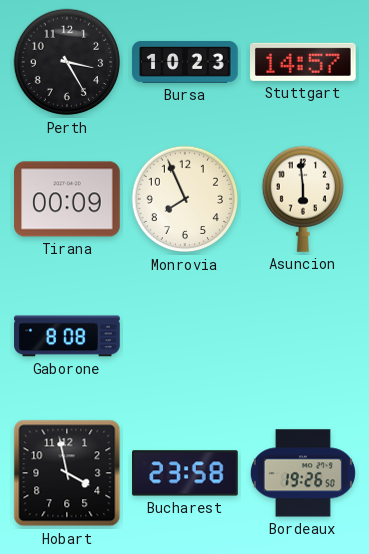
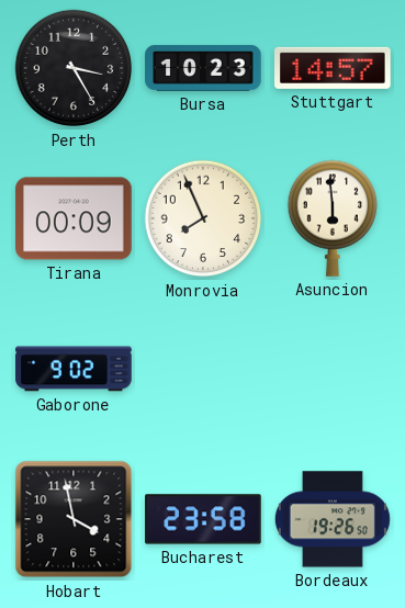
Gaborone: 8:08 -> 9:02 (74, 369)
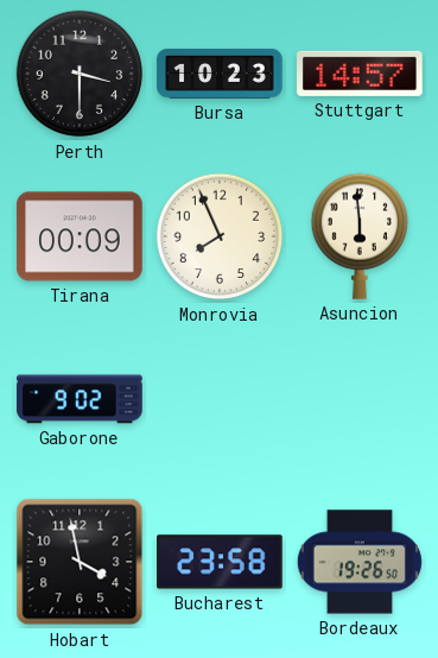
Perth: 3:25 -> 3:30 (80, 74)
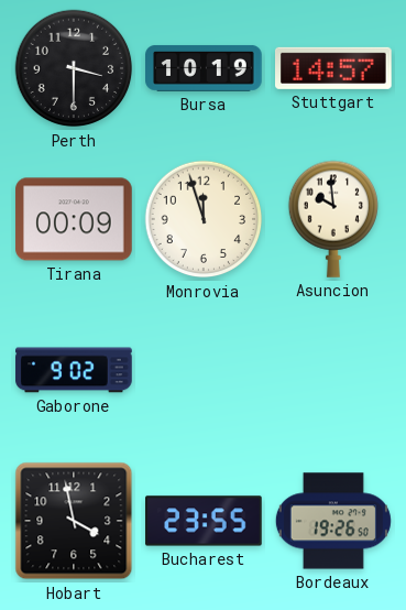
Bursa: 10:23 -> 10:19 (204, 68)
Monrovia: 7:56 -> 11:57 (204, 219)
Asuncion: 5:59 -> 9:59 (332, 219)
Bucharest: 23:58 -> 23:55 (204, 521)
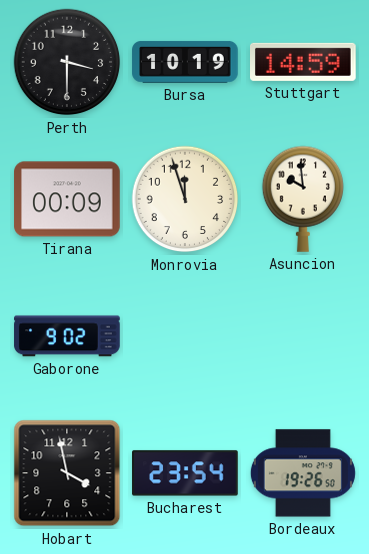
Stuttgart: 14:57 -> 14:59 (304, 62)
Bucharest: 23:55 -> 23:54 (185, 473)
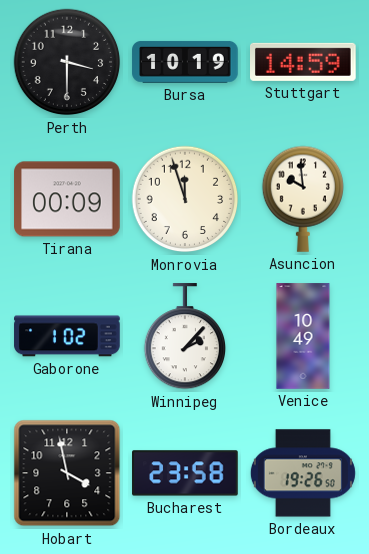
Gaborone: 9:02 -> 1:02 (67, 336)
Winnipeg: none -> 2:07 (184, 337)
Venice: none -> 10:49 (303, 336)
Bucharest: 23:54 -> 23:58 (185, 473)
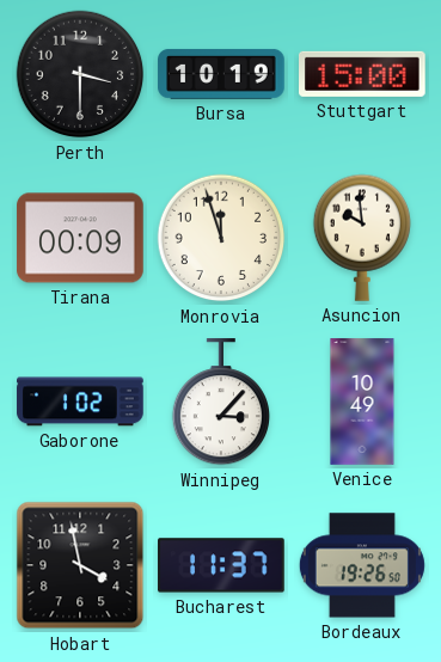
Stuttgart: 14:59 -> 15:00 (363, 74)
Winnipeg: 2:07 -> 3:07 (220, 403)
Bucharest: 23:58 -> 11:37 (221, 565)
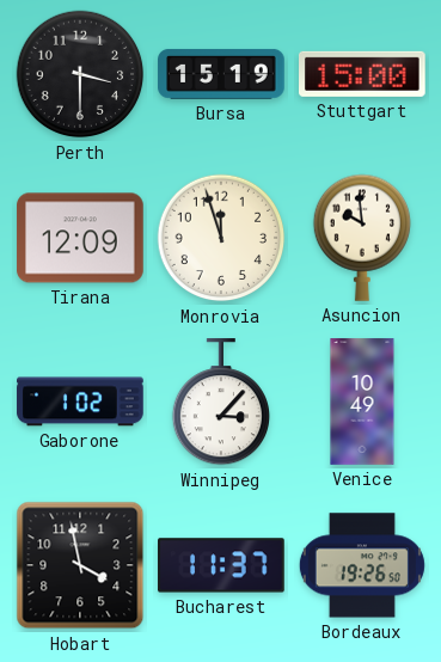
Bursa: 10:19 -> 15:19 (221, 74)
Tirana: 00:09 -> 12:09 (80, 238)
